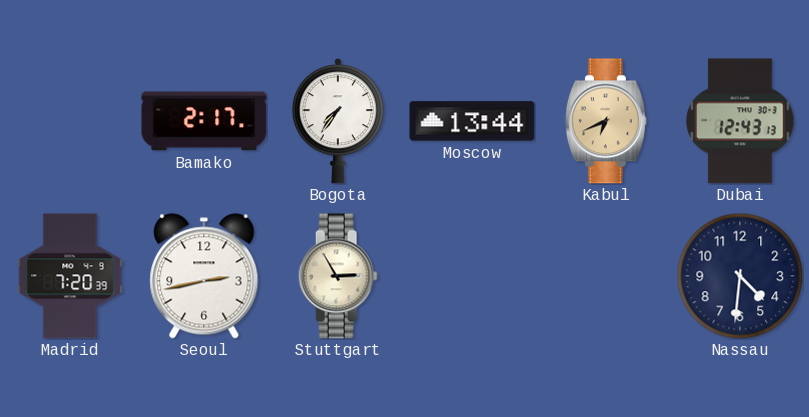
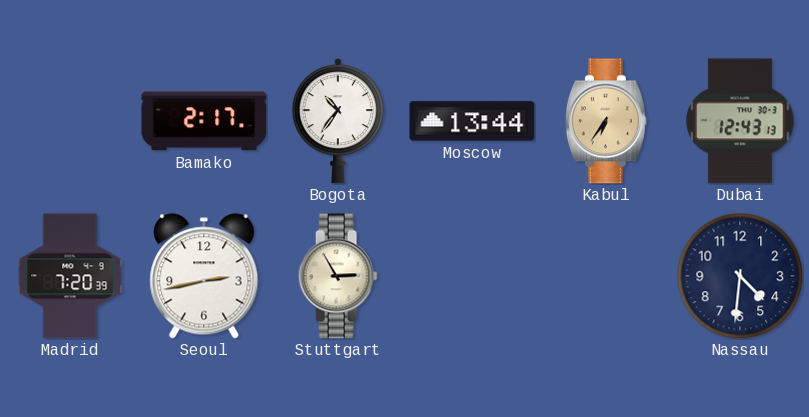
Bogota: 7:36 -> 10:36 (338, 122)
Kabul: 6:41 -> 6:36 (606, 121)
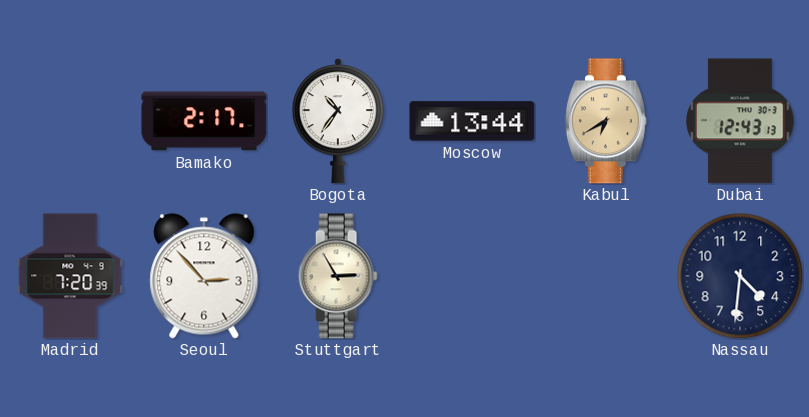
Kabul: 6:36 -> 6:40 (606, 121)
Seoul: 2:43 -> 2:53 (204, 276)
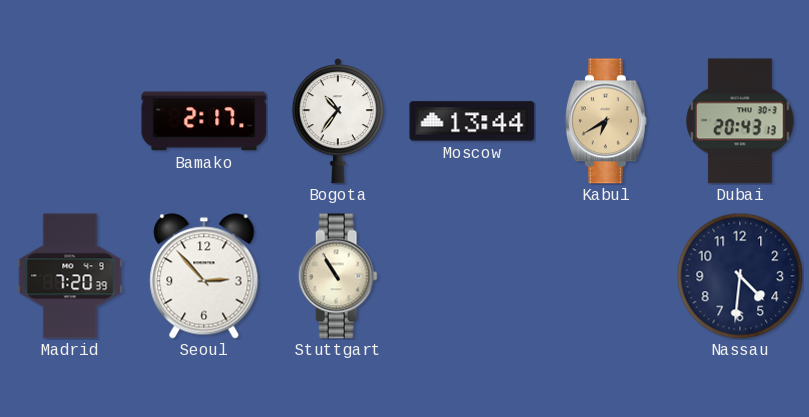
Dubai: 12:43 -> 20:43 (740, 121)
Stuttgart: 2:55 -> 10:55 (338, 276)
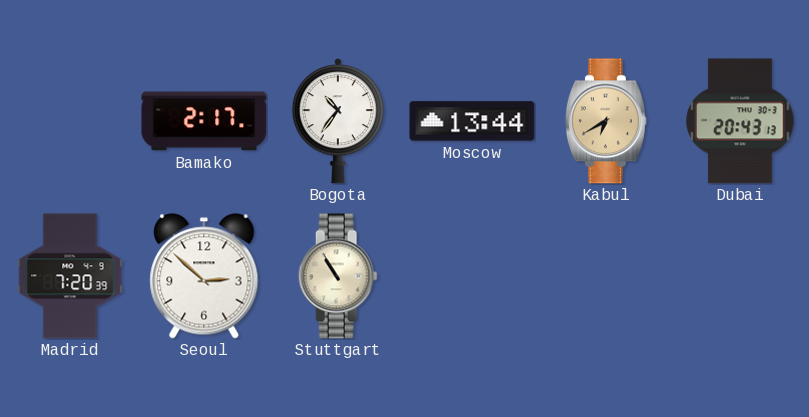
Seoul: 2:53 -> 2:52 (204, 276)
Nassau: 4:31 -> none (740, 276)
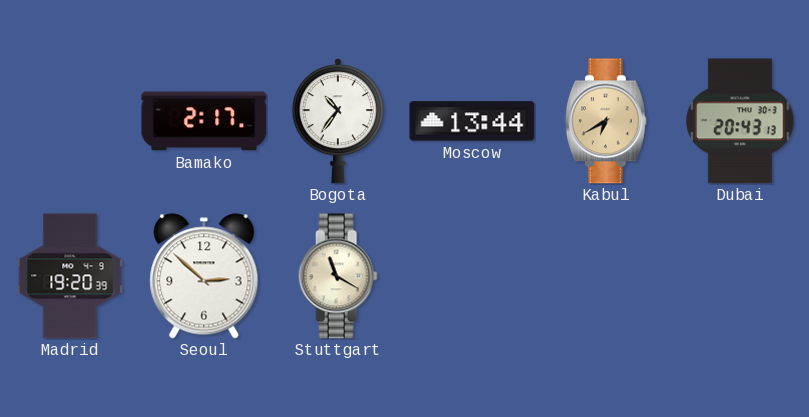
Madrid: 7:20 -> 19:20 (70, 276)
Stuttgart: 10:55 -> 11:20 (338, 276)
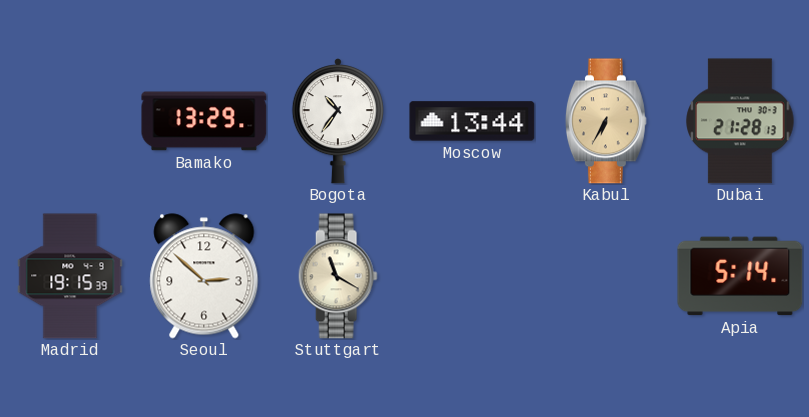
Bamako: 2:17 -> 13:29 (204, 121)
Kabul: 6:40 -> 6:35 (606, 121)
Dubai: 20:43 -> 21:28 (740, 121)
Madrid: 19:20 -> 19:15 (70, 276)
Apia: none -> 5:14 (740, 276)
